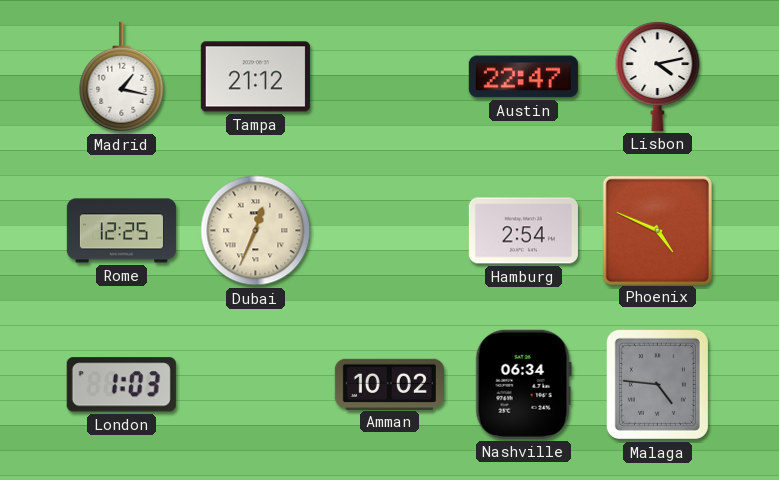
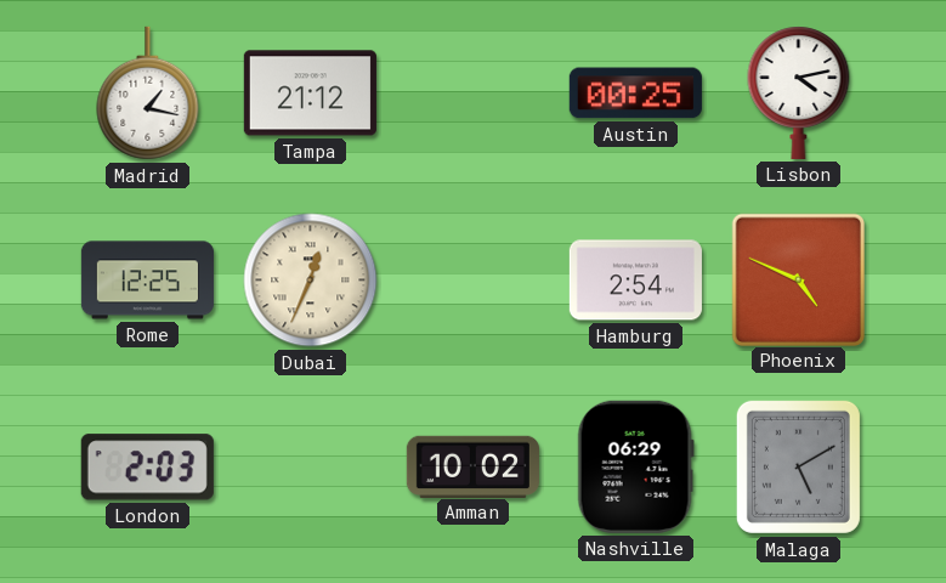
Austin: 22:47 -> 00:25 (635, 94)
London: 1:03 -> 2:03 (147, 468)
Nashville: 06:34 -> 06:29 (635, 466)
Malaga: 4:46 -> 5:10 (798, 466)
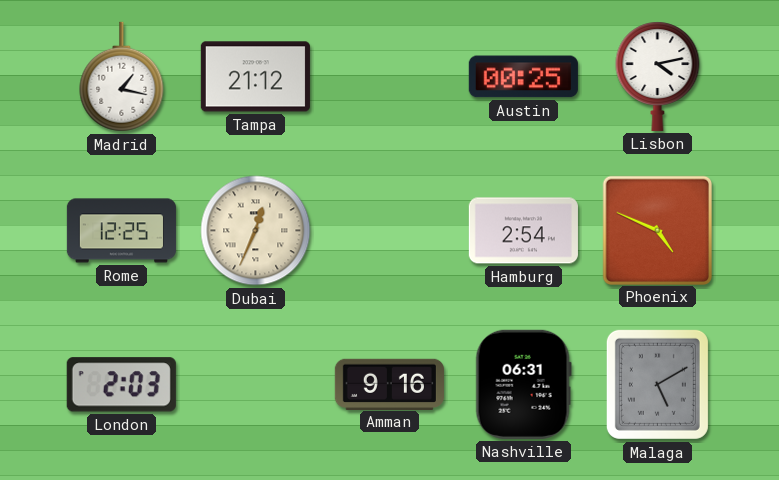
Amman: 10:02 -> 9:16 (389, 384)
Nashville: 06:29 -> 06:31 (523, 384)
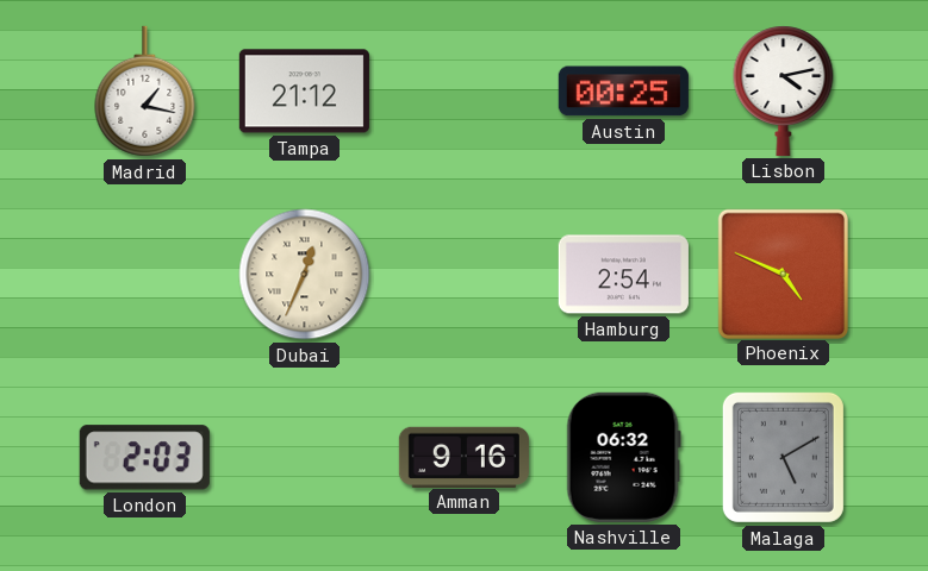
Rome: 12:25 -> none (121, 231)
Nashville: 06:31 -> 06:32 (623, 457)
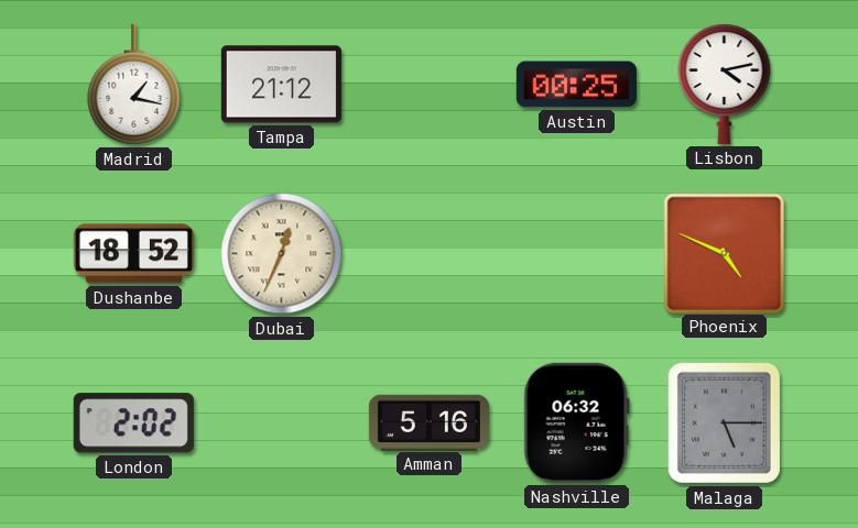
Dushanbe: none -> 18:52 (133, 254)
Hamburg: 2:54 -> none (623, 275)
London: 2:03 -> 2:02 (133, 424)
Amman: 9:16 -> 5:16 (428, 422)
Malaga: 5:10 -> 5:15 (724, 422)
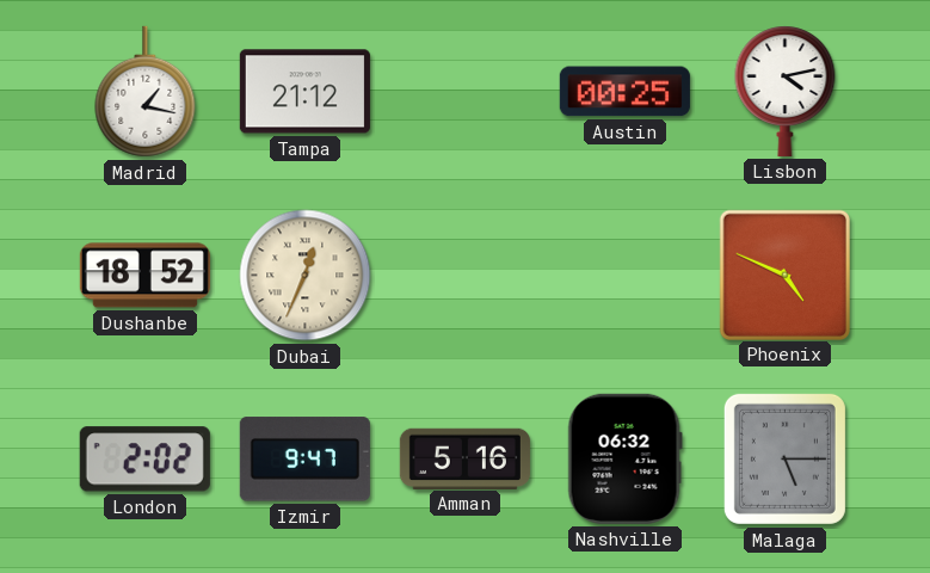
Izmir: none -> 9:47 (304, 460)
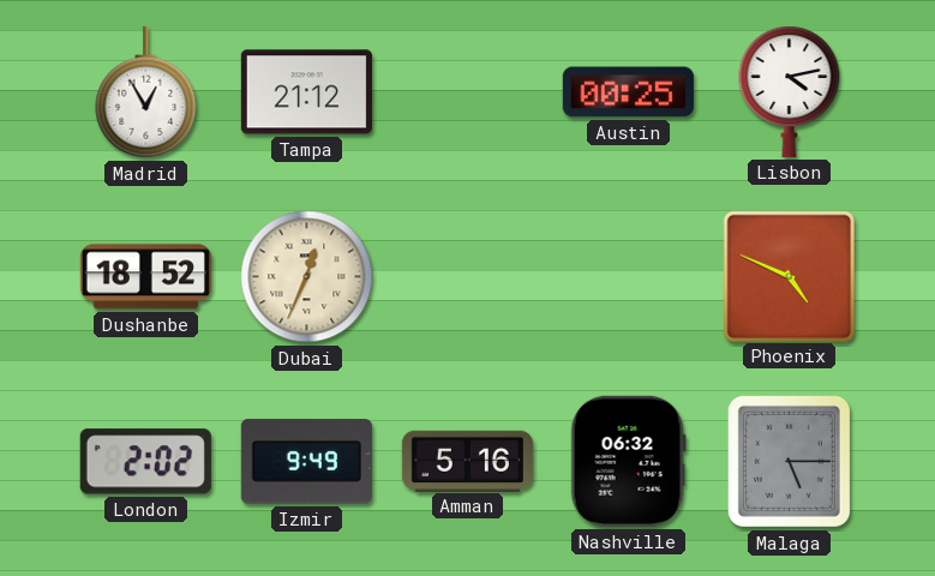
Madrid: 1:17 -> 12:55 (146, 92)
Izmir: 9:47 -> 9:49 (306, 462)
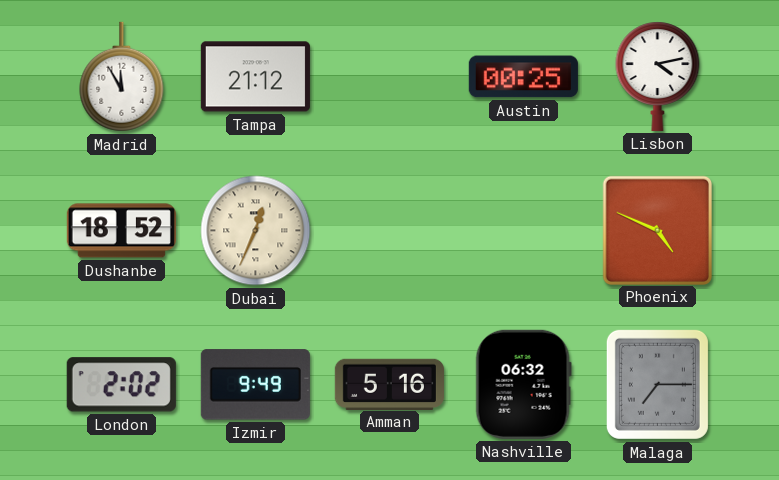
Madrid: 12:55 -> 11:55 (122, 77)
Malaga: 5:15 -> 7:15 (657, 384)
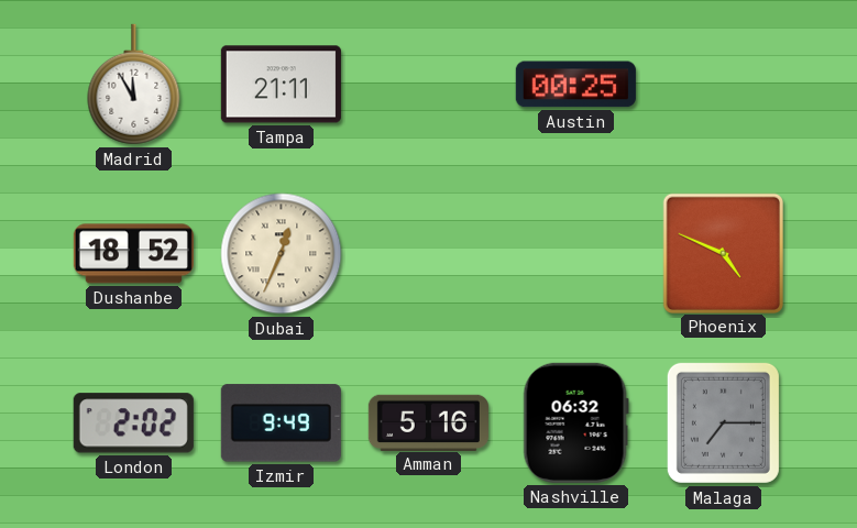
Tampa: 21:12 -> 21:11 (281, 85)
Lisbon: 4:13 -> none (658, 76)
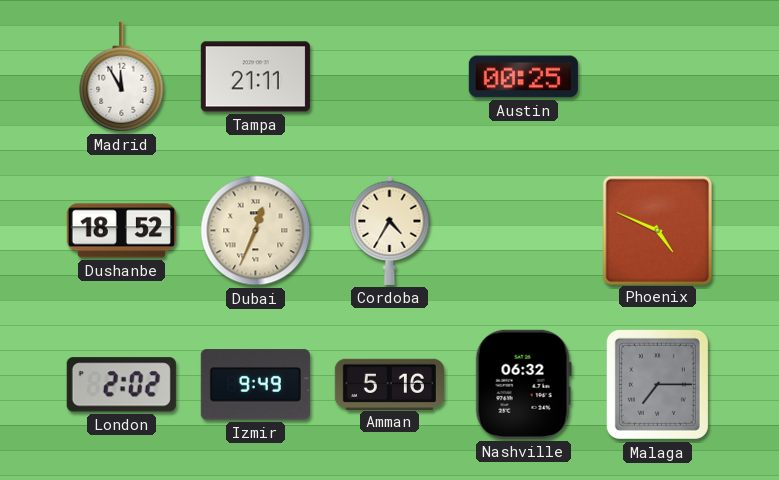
Cordoba: none -> 4:35 (390, 230)
